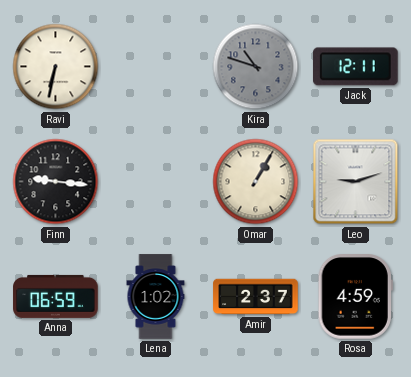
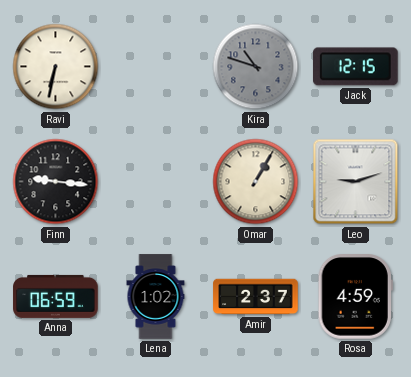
Jack: 12:11 -> 12:15 (356, 67)
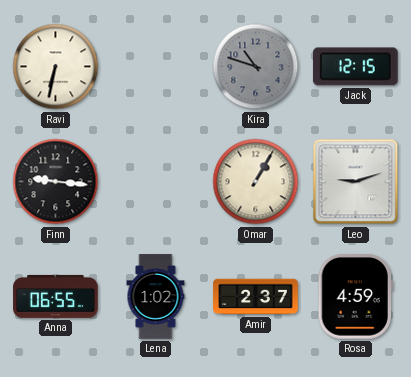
Anna: 06:59 -> 06:55 (56, 296)
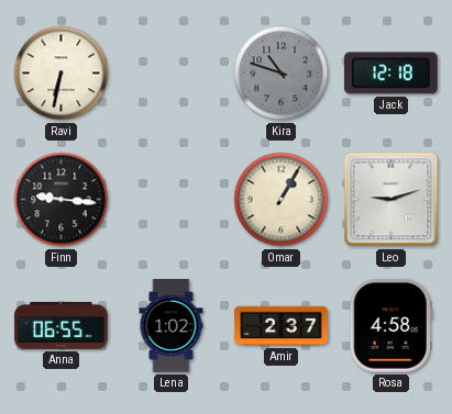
Jack: 12:15 -> 12:18 (392, 74)
Rosa: 4:59 -> 4:58 (390, 326)
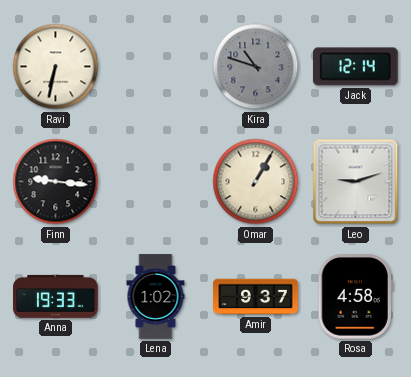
Jack: 12:18 -> 12:14 (356, 67)
Anna: 06:55 -> 19:33 (56, 296)
Amir: 2:37 -> 9:37 (256, 297)
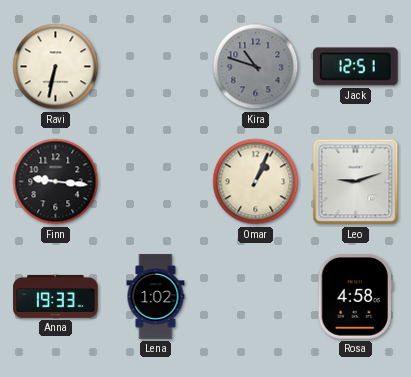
Jack: 12:14 -> 12:51 (356, 67)
Omar: 1:05 -> 1:04 (256, 182)
Amir: 9:37 -> none (256, 297)
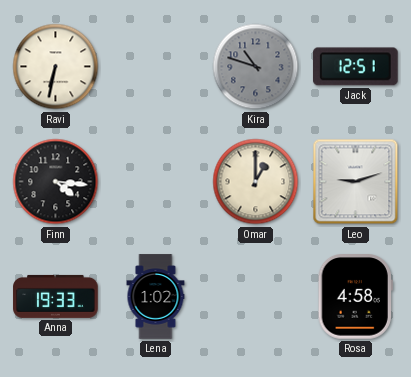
Finn: 9:16 -> 4:16 (56, 182)
Omar: 1:04 -> 1:00 (256, 182)
